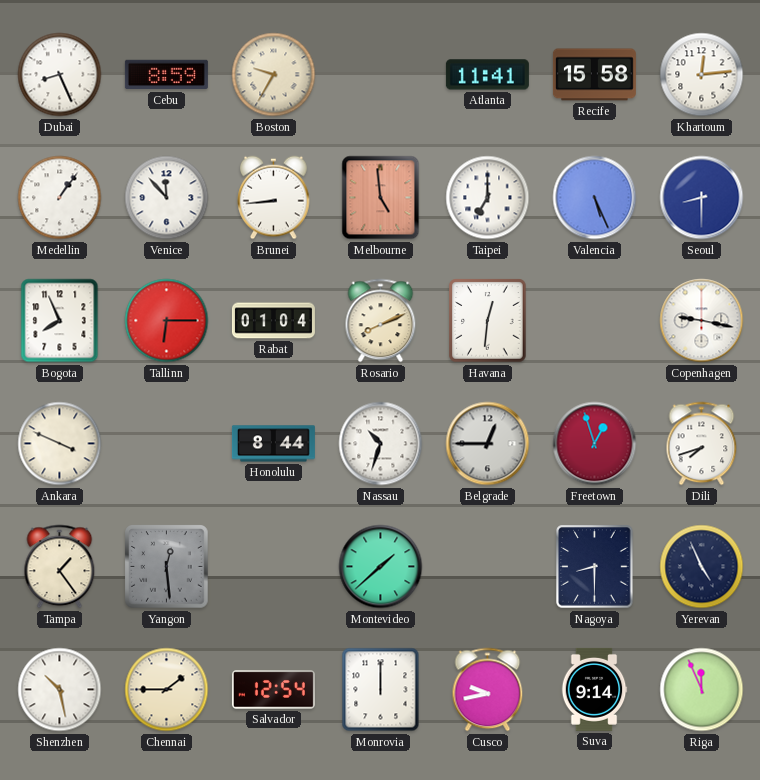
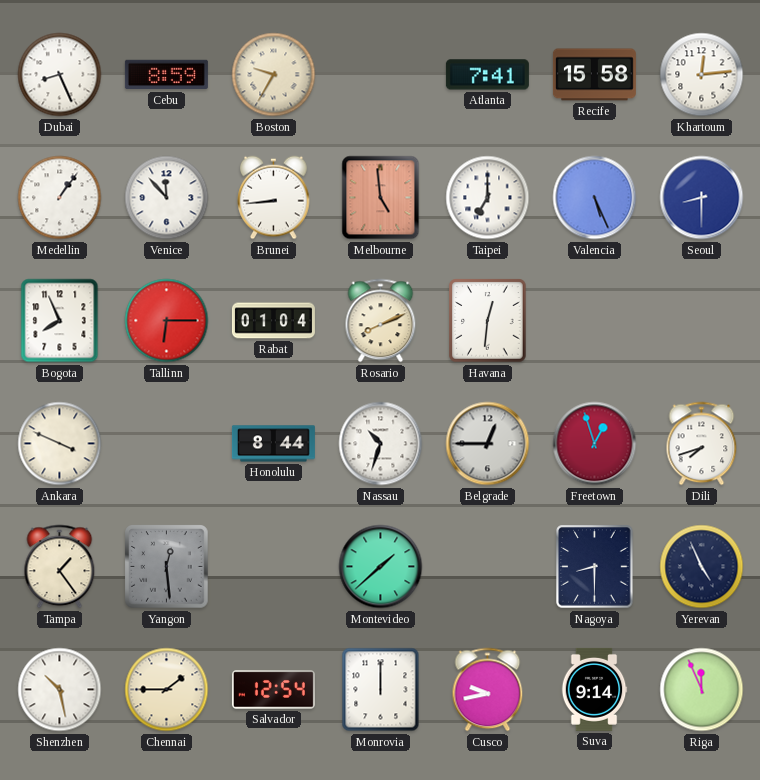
Atlanta: 11:41 -> 7:41 (487, 75)
Copenhagen: 9:17 -> none (702, 321)
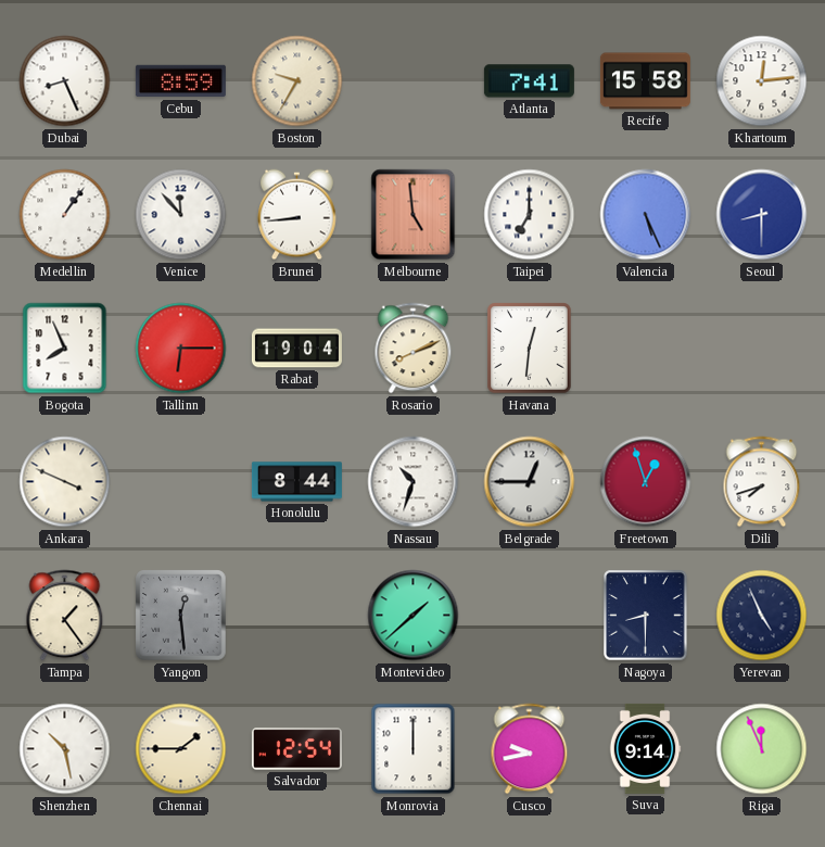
Rabat: 01:04 -> 19:04 (296, 349)
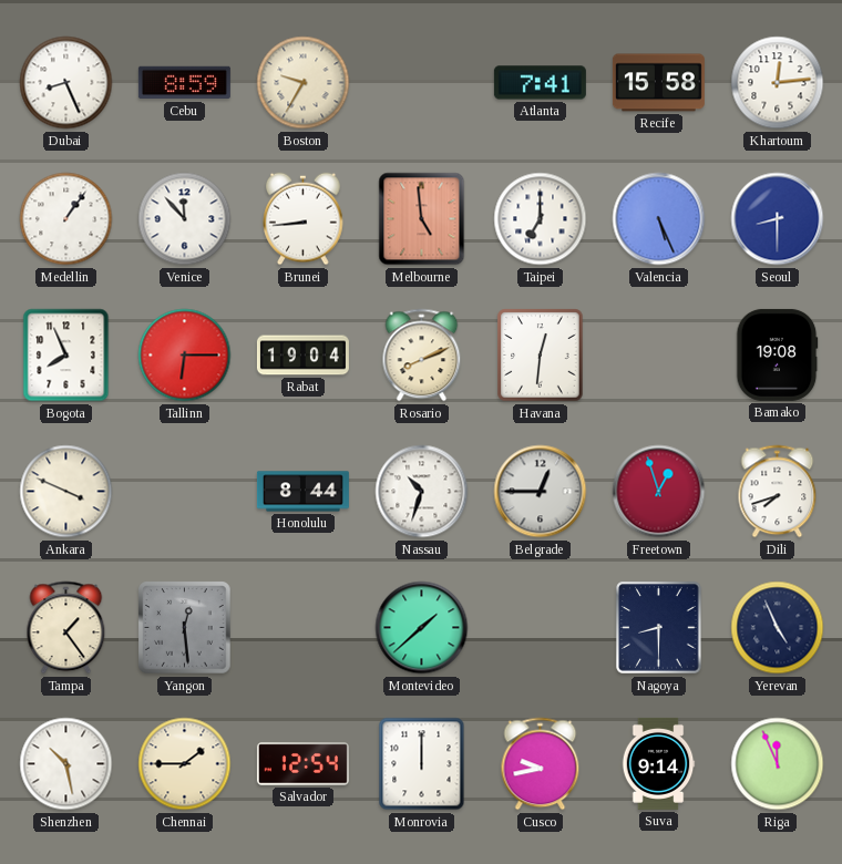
Bamako: none -> 19:08 (778, 354)
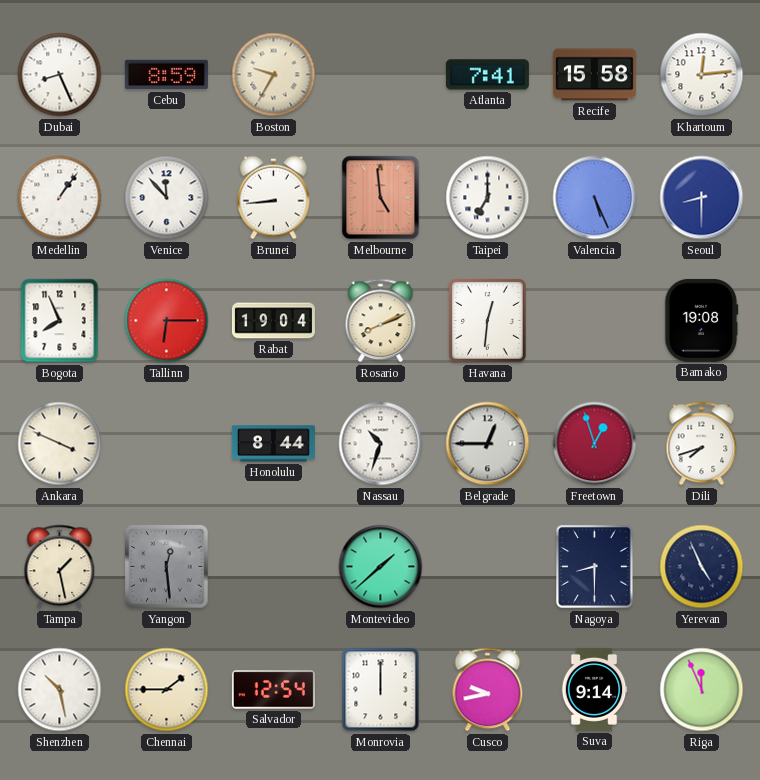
Tampa: 1:24 -> 1:28 (60, 567)
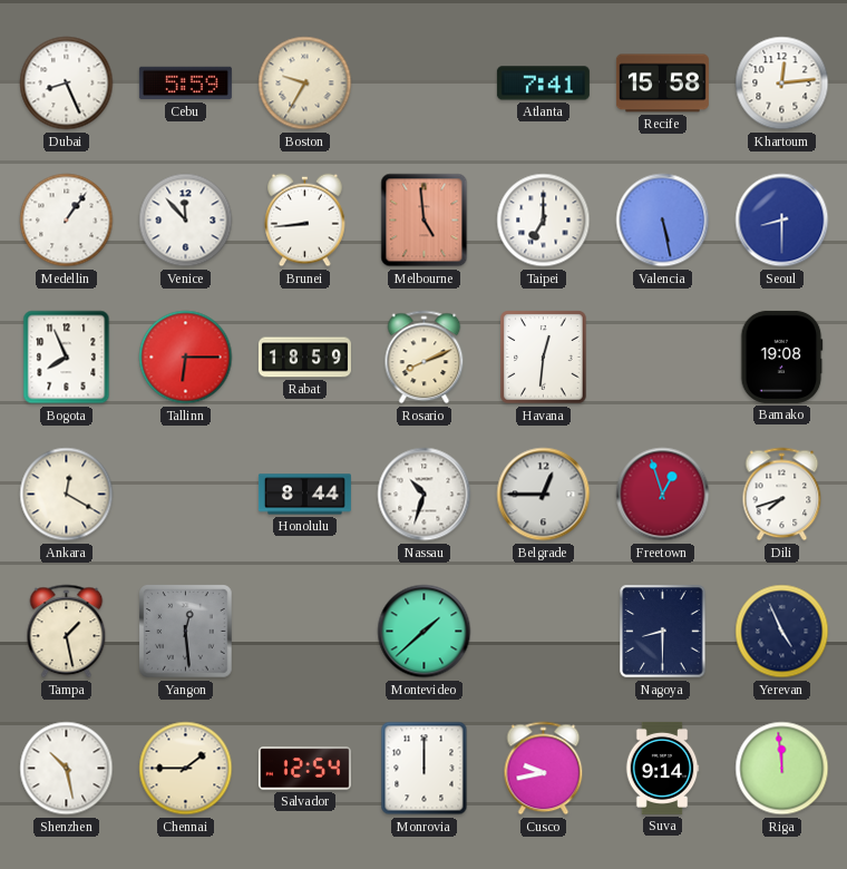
Cebu: 8:59 -> 5:59 (185, 84)
Valencia: 5:26 -> 5:28 (663, 221)
Rabat: 19:04 -> 18:59 (304, 358)
Ankara: 3:49 -> 12:20 (67, 495)
Riga: 11:56 -> 11:59 (782, 769)
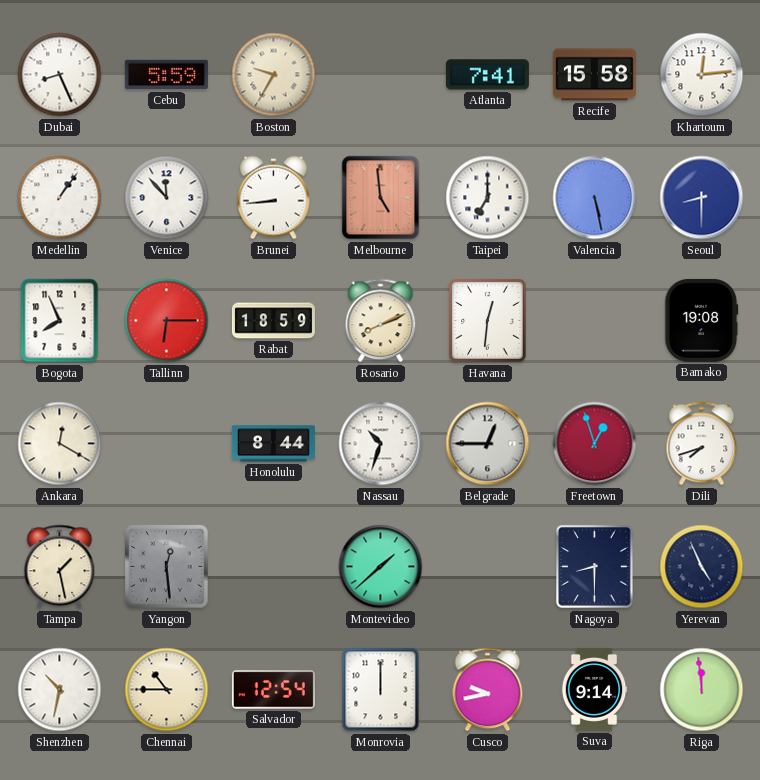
Shenzhen: 10:28 -> 10:32 (60, 690)
Chennai: 1:45 -> 10:45 (167, 690)
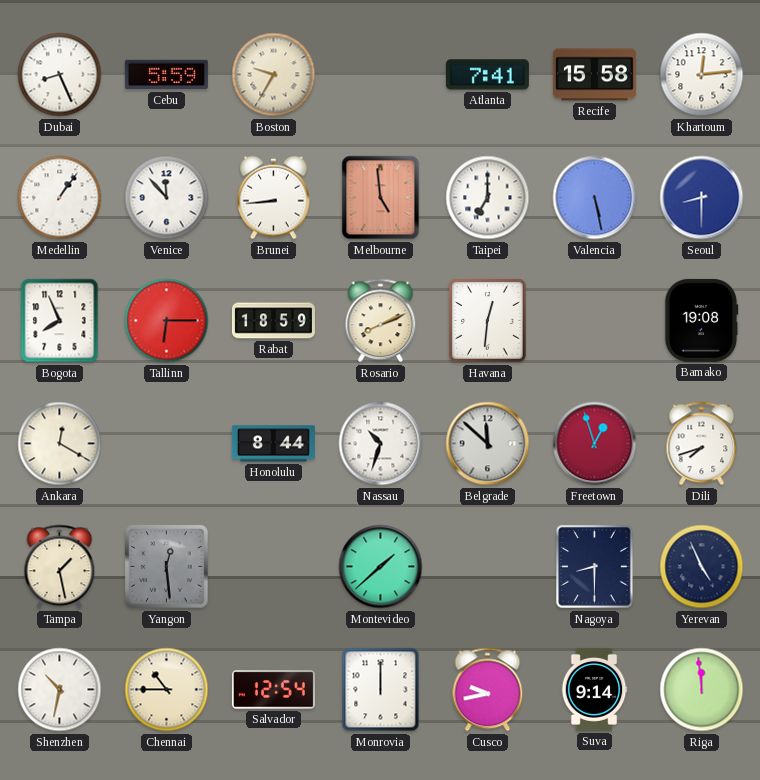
Belgrade: 12:45 -> 11:52 (488, 444)
